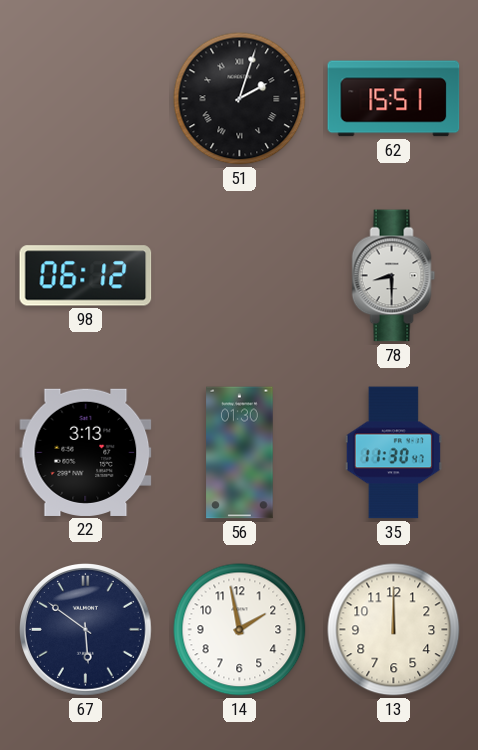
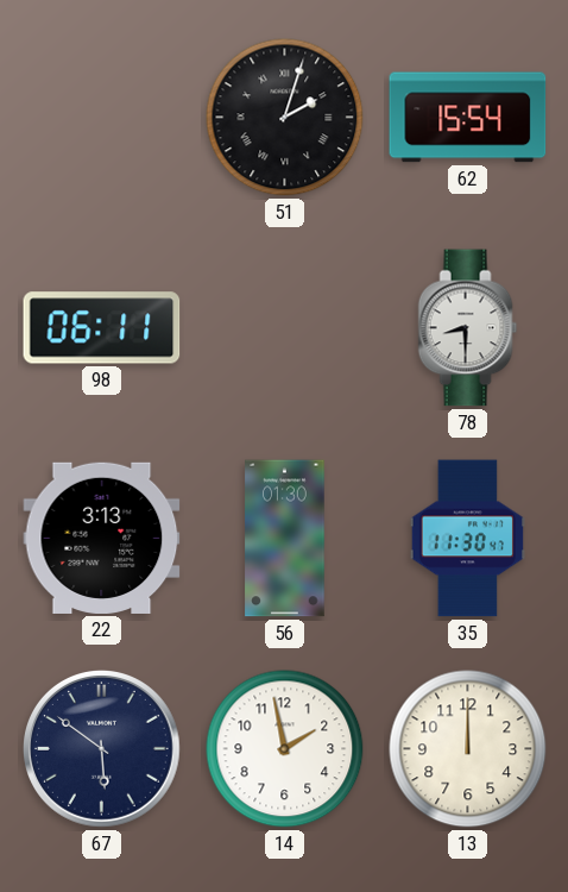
62: 15:51 -> 15:54 (468, 118)
98: 06:12 -> 06:11 (102, 328)
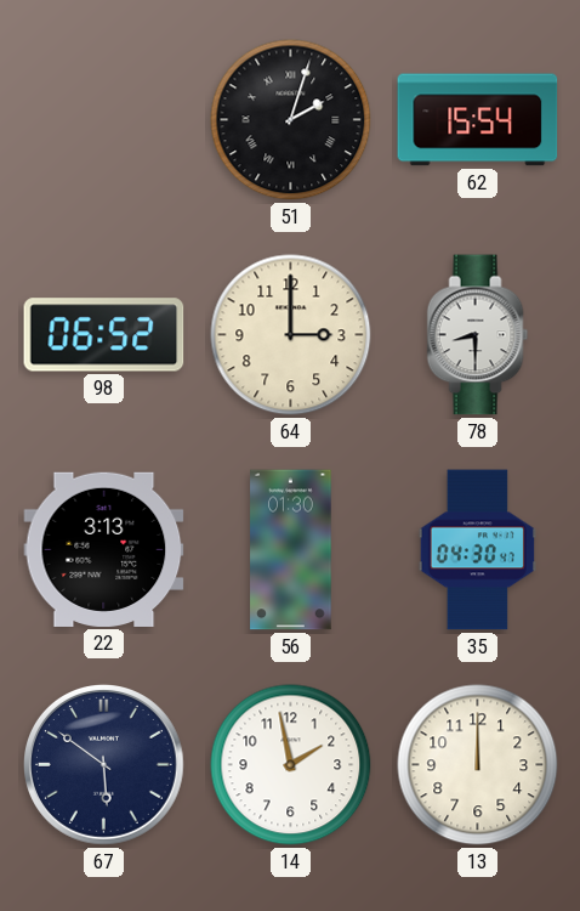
98: 06:11 -> 06:52 (104, 335)
64: none -> 3:00 (291, 335)
35: 11:30 -> 04:30 (477, 550)
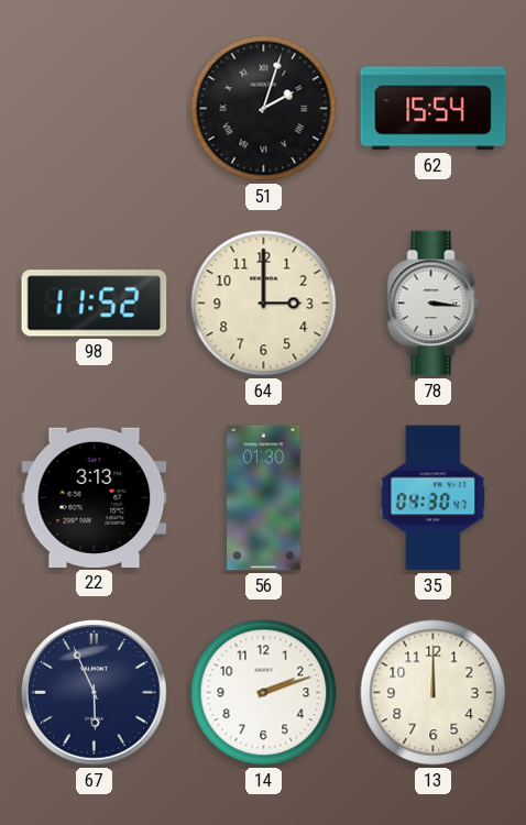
98: 06:52 -> 11:52 (95, 304)
78: 8:30 -> 3:16 (434, 304)
67: 5:51 -> 5:56 (95, 693)
14: 1:58 -> 2:12 (264, 693)
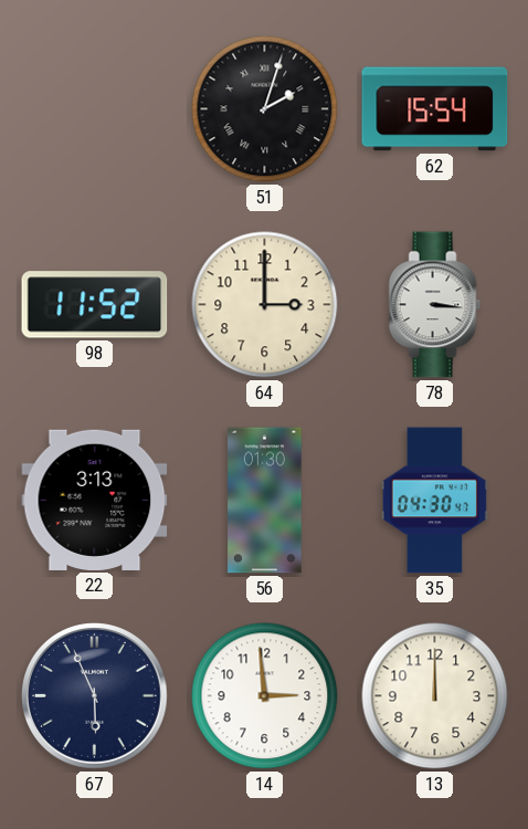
14: 2:12 -> 2:59 (265, 696)
